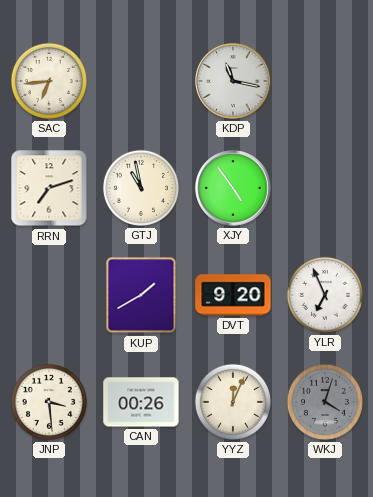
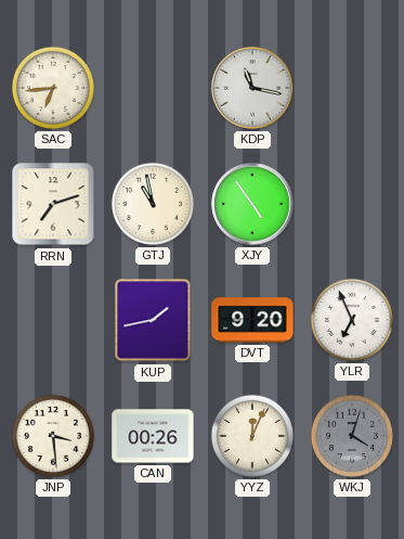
KUP: 1:40 -> 1:43 (153, 320)
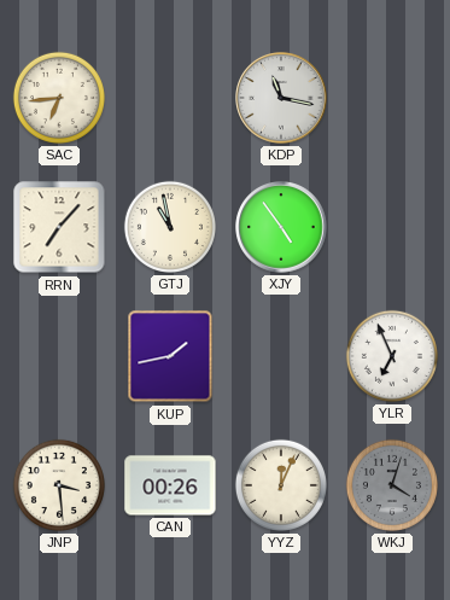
RRN: 7:12 -> 7:07 (59, 227)
DVT: 9:20 -> none (252, 320)
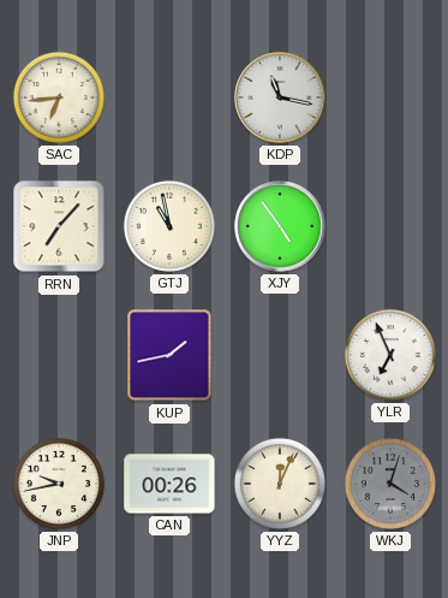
JNP: 3:29 -> 9:43 (59, 484)
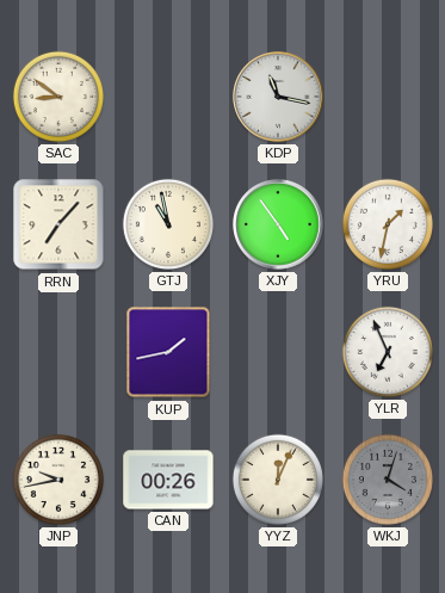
SAC: 6:44 -> 8:51 (58, 97)
YRU: none -> 1:32 (388, 224)
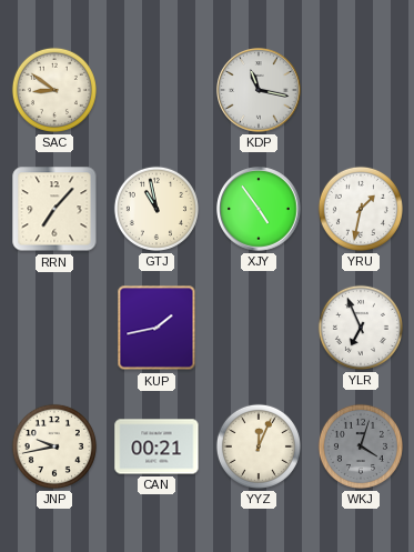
CAN: 00:26 -> 00:21 (156, 446)
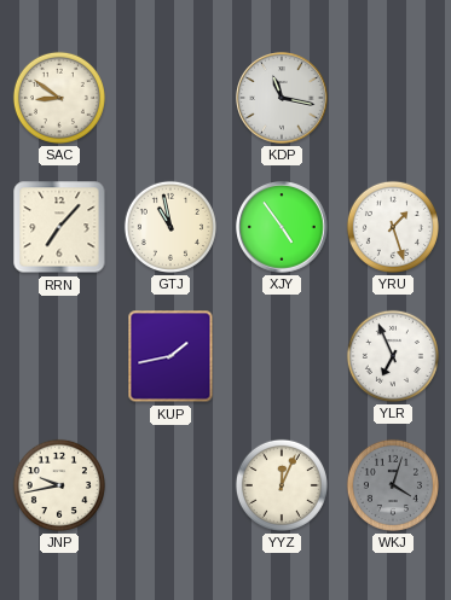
YRU: 1:32 -> 1:27 (393, 227)
CAN: 00:21 -> none (156, 446)
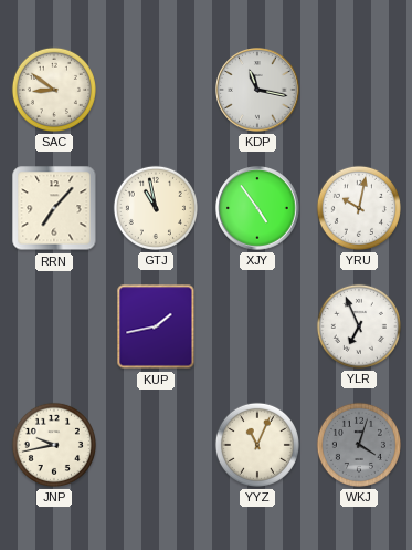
YRU: 1:27 -> 10:02 (359, 208)
YYZ: 12:04 -> 11:04 (257, 445)
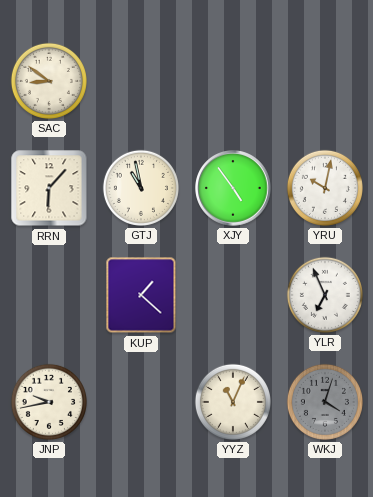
KDP: 11:17 -> none (257, 90)
RRN: 7:07 -> 6:07 (49, 188)
KUP: 1:43 -> 1:22 (141, 295)
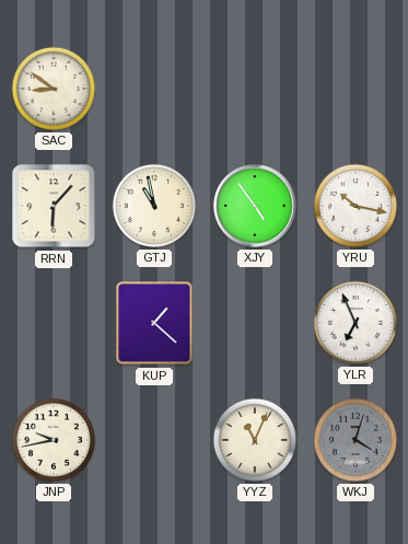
YRU: 10:02 -> 10:17 (355, 206)
